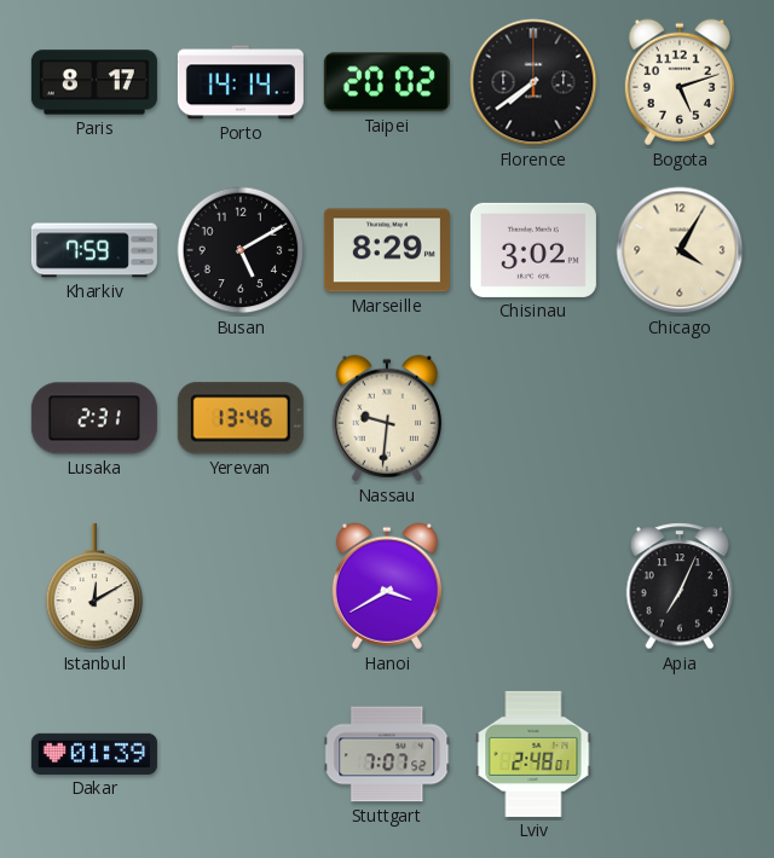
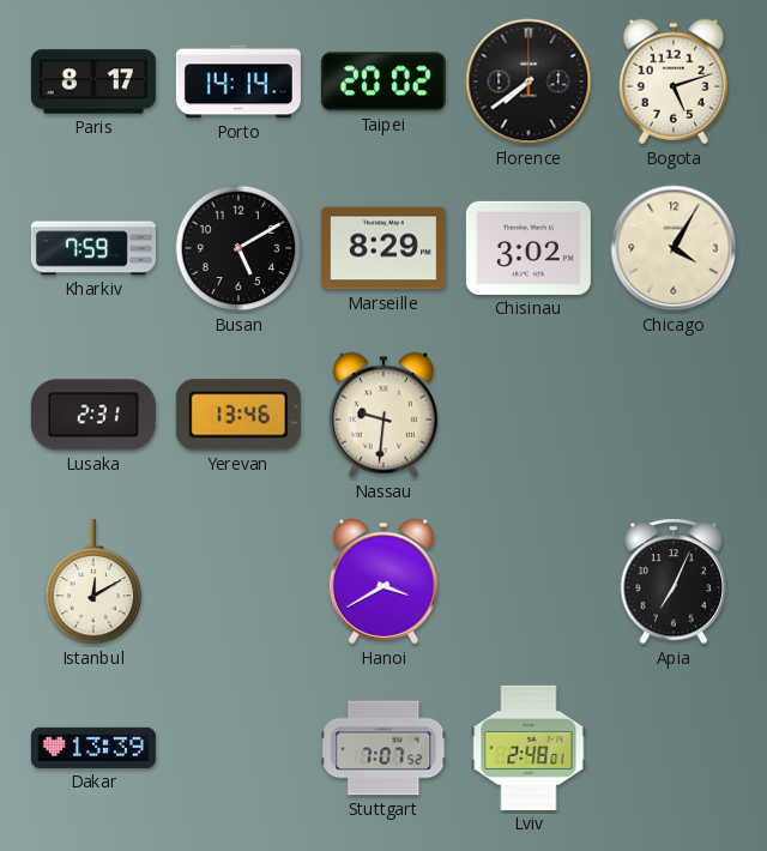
Dakar: 01:39 -> 13:39 (93, 748)
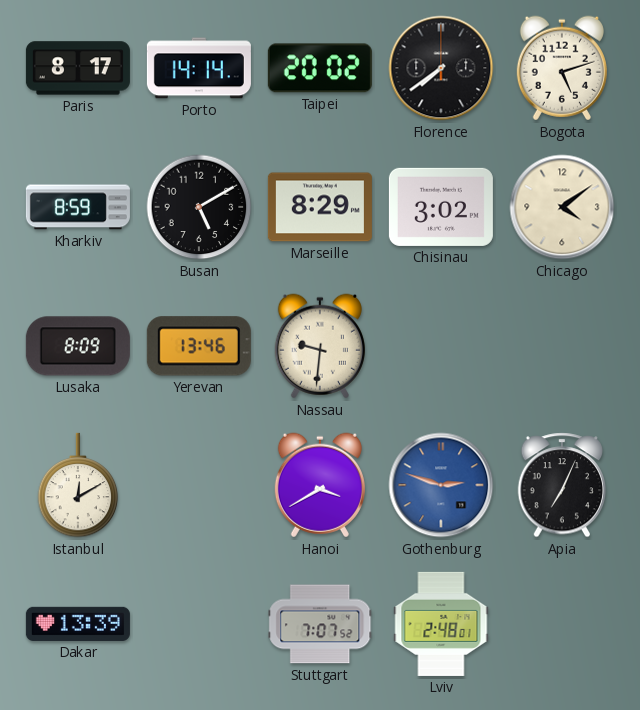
Kharkiv: 7:59 -> 8:59 (78, 207)
Chicago: 4:05 -> 4:09 (562, 207)
Lusaka: 2:31 -> 8:09 (78, 346)
Gothenburg: none -> 2:48 (441, 485)
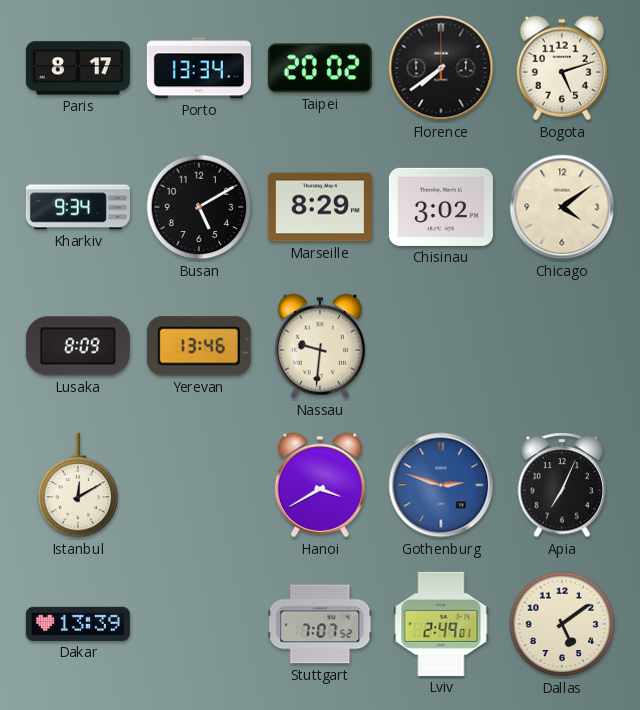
Porto: 14:14 -> 13:34 (199, 68)
Kharkiv: 8:59 -> 9:34 (78, 207)
Lviv: 2:48 -> 2:49 (441, 624)
Dallas: none -> 5:09 (562, 624)
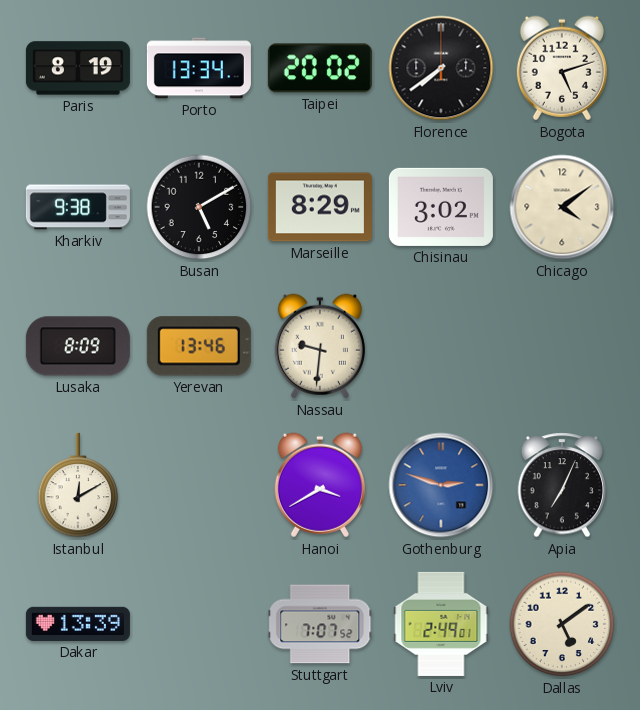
Paris: 8:17 -> 8:19 (78, 68)
Kharkiv: 9:34 -> 9:38 (78, 207)
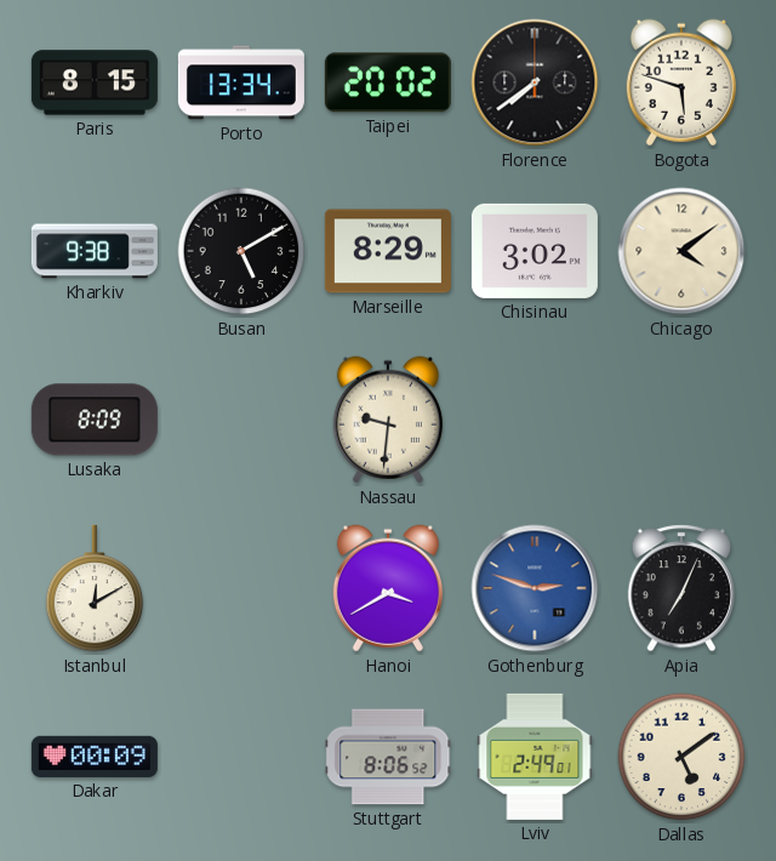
Paris: 8:19 -> 8:15 (95, 82)
Bogota: 5:12 -> 5:48 (681, 82)
Yerevan: 13:46 -> none (199, 346)
Dakar: 13:39 -> 00:09 (95, 757)
Stuttgart: 7:07 -> 8:06 (388, 757)
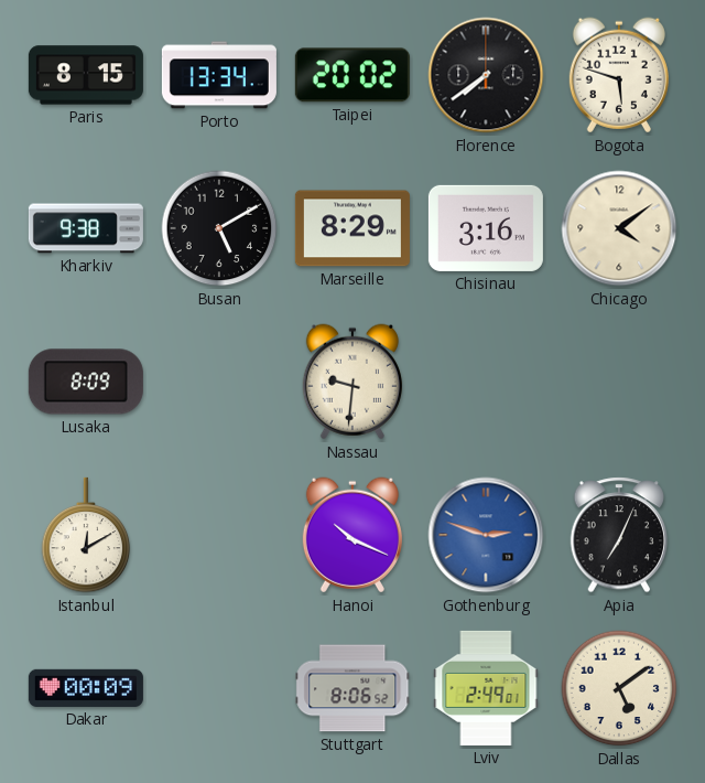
Chisinau: 3:02 -> 3:16 (486, 228)
Hanoi: 3:40 -> 10:19 (352, 535)
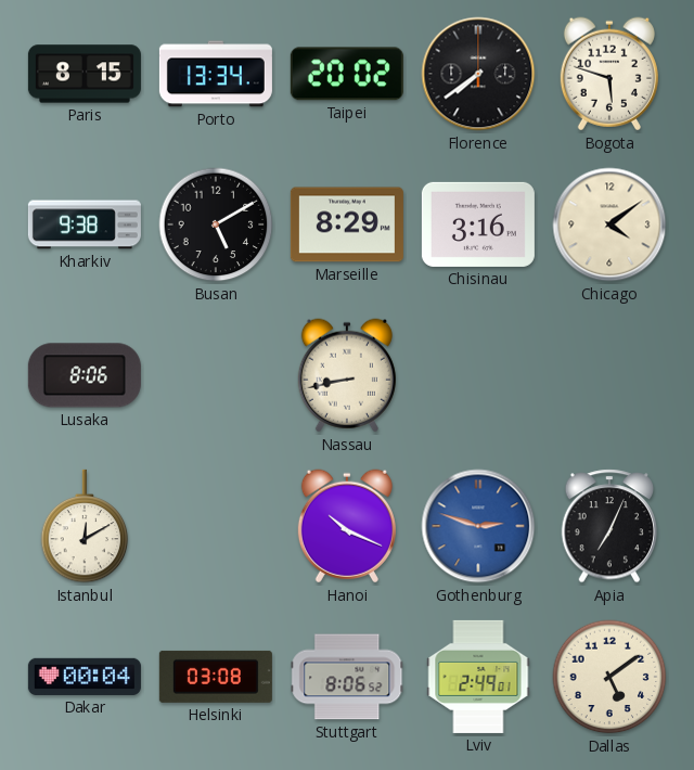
Lusaka: 8:09 -> 8:06 (85, 375)
Nassau: 9:31 -> 8:43 (347, 375)
Dakar: 00:09 -> 00:04 (85, 677)
Helsinki: none -> 03:08 (216, 677)
